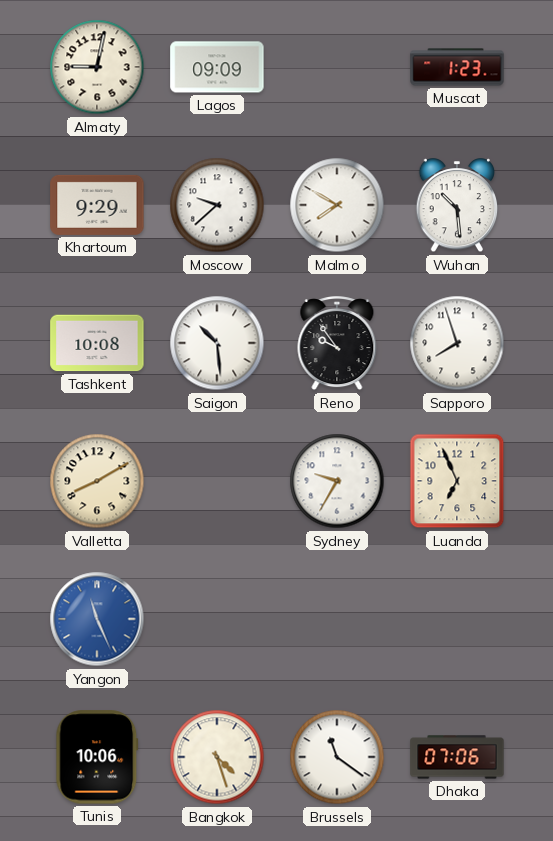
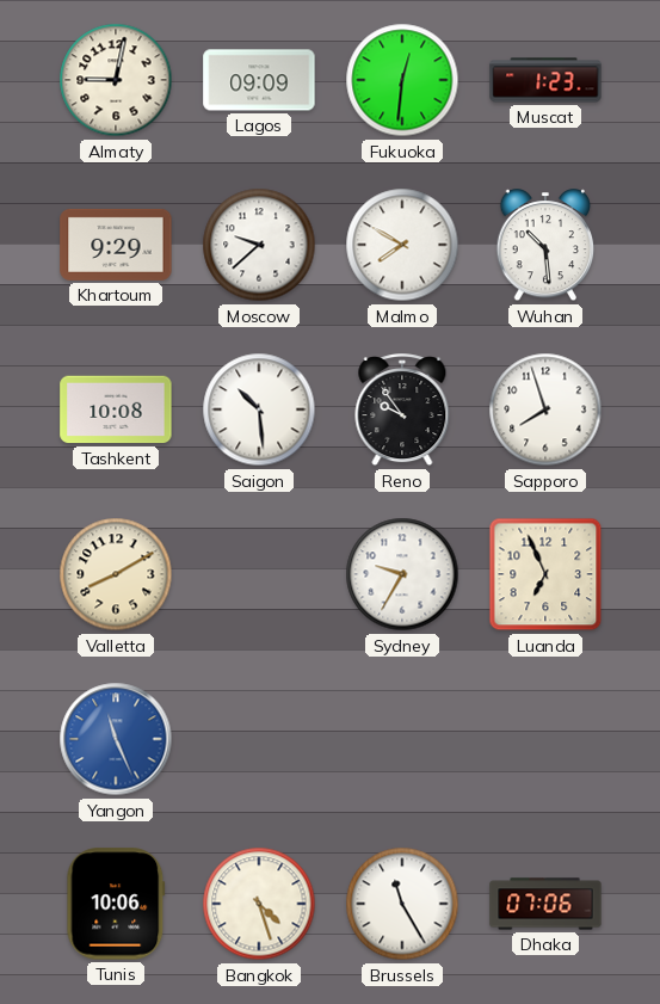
Fukuoka: none -> 12:31 (402, 80)
Brussels: 11:21 -> 11:25 (402, 904)
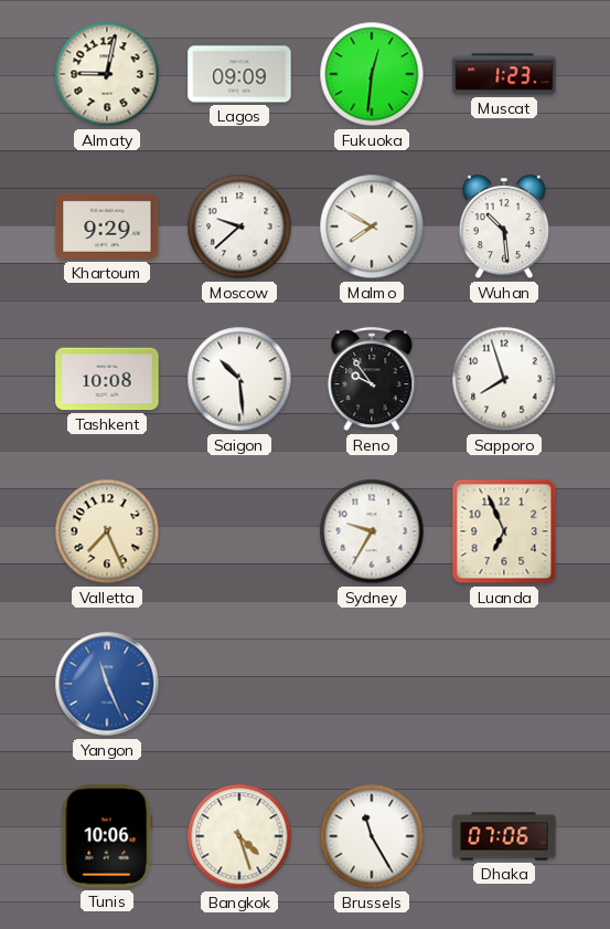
Valletta: 8:10 -> 7:26 (107, 531)
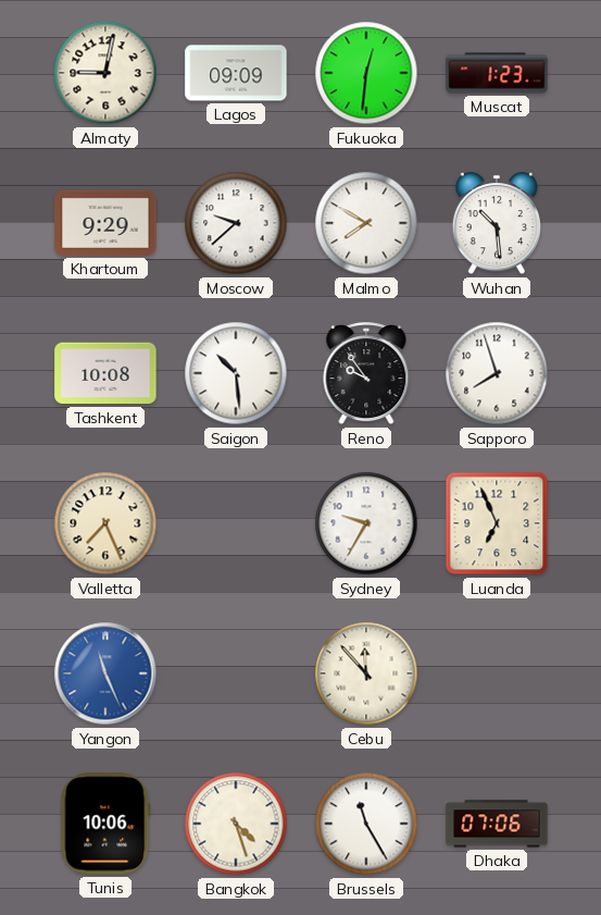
Cebu: none -> 11:53 (366, 673)
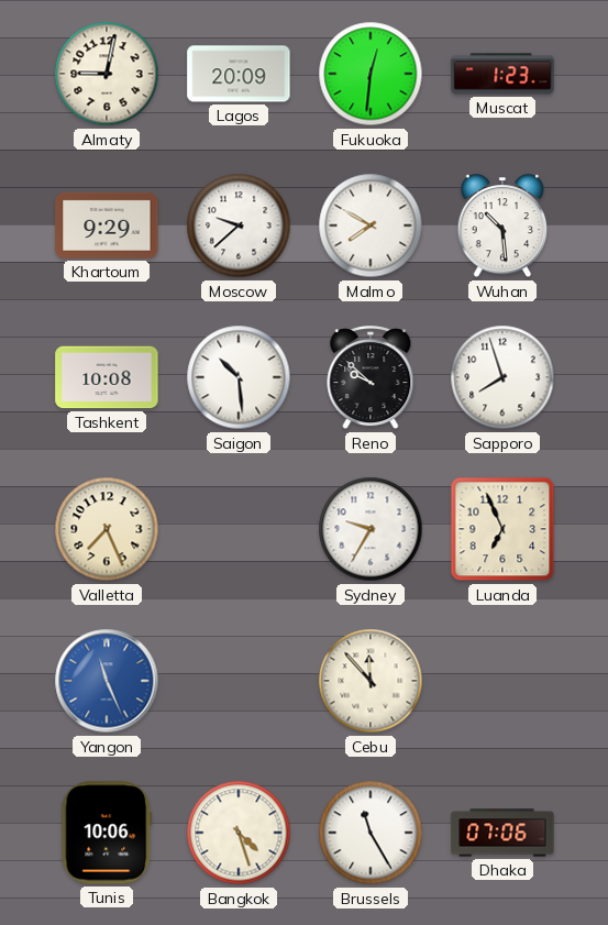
Lagos: 09:09 -> 20:09 (239, 74)
Reno: 9:54 -> 9:52 (371, 378)
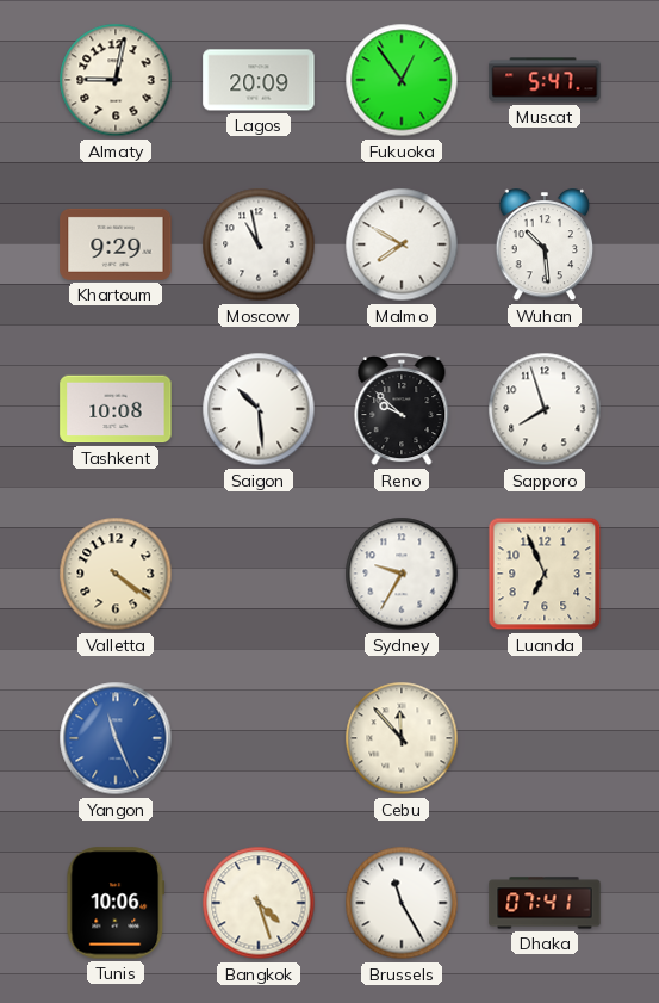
Fukuoka: 12:31 -> 12:54 (402, 80)
Muscat: 1:23 -> 5:47 (545, 80)
Moscow: 9:38 -> 10:58 (259, 244)
Valletta: 7:26 -> 4:21 (116, 574)
Dhaka: 07:06 -> 07:41 (545, 903)
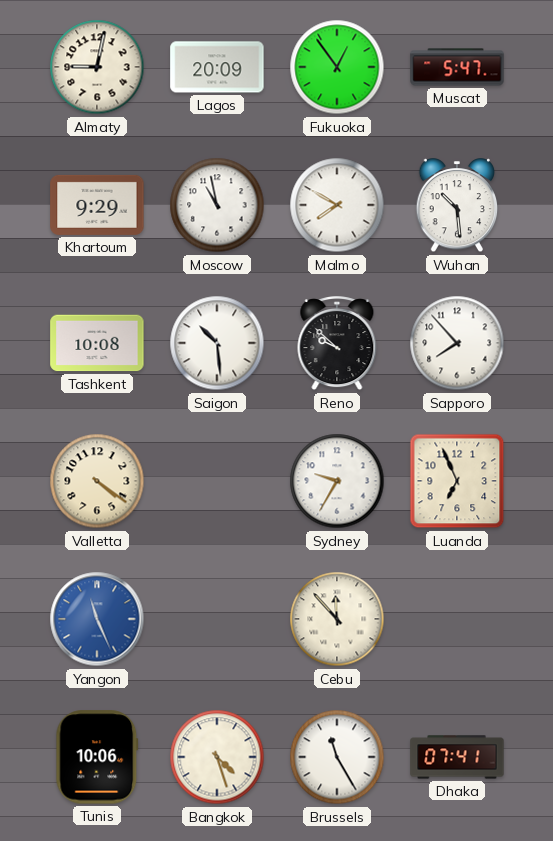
Sapporo: 7:57 -> 7:53 (457, 343)
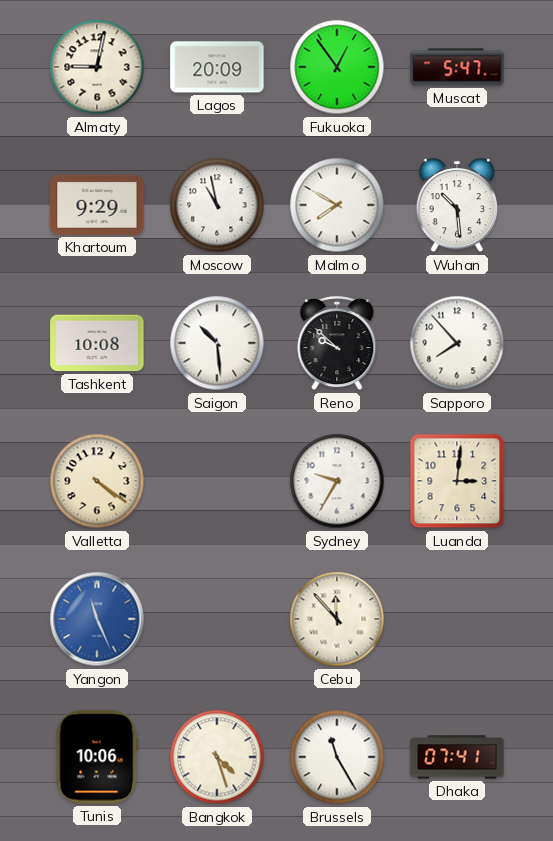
Luanda: 6:56 -> 3:01 (457, 481)
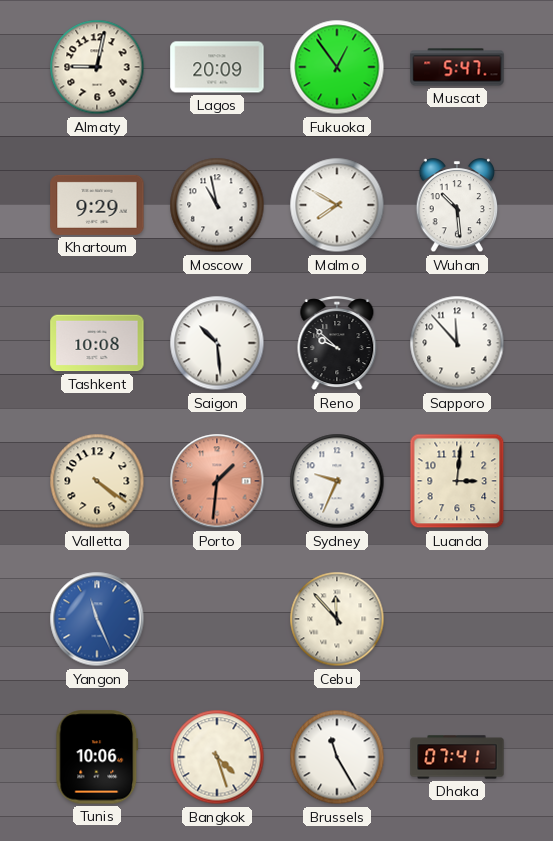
Sapporo: 7:53 -> 11:53 (457, 343)
Porto: none -> 1:31 (217, 481)
Sydney: 9:35 -> 9:34 (337, 481)
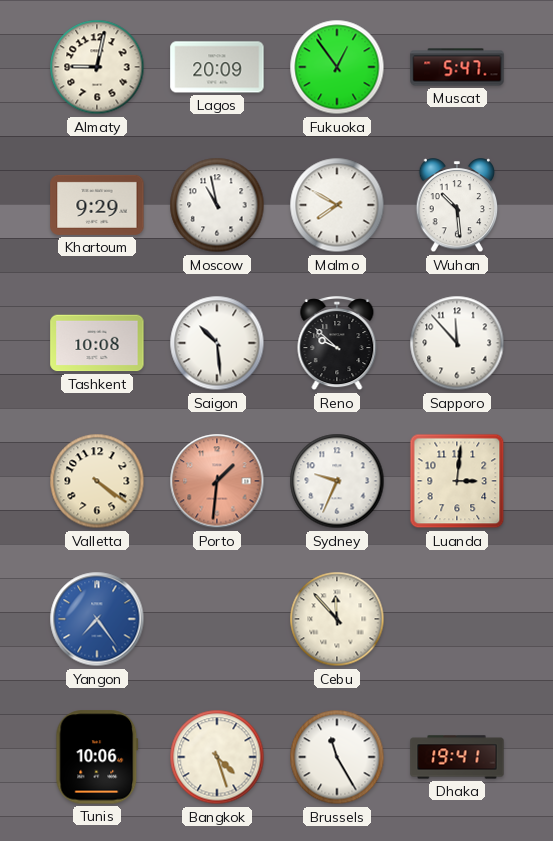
Yangon: 11:26 -> 7:24 (97, 619)
Dhaka: 07:41 -> 19:41 (457, 757)
